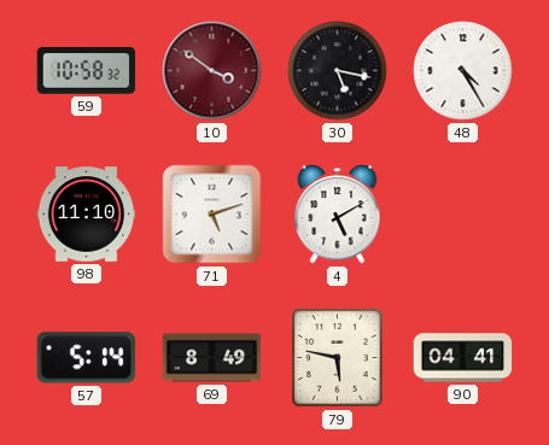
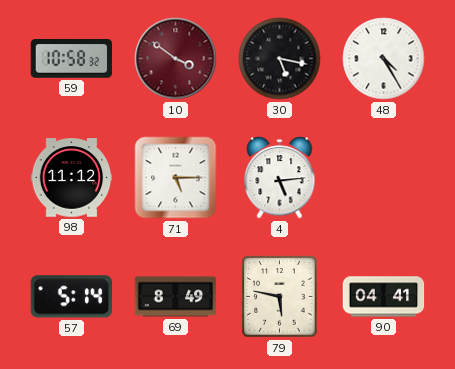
98: 11:10 -> 11:12 (72, 178)
71: 5:12 -> 5:15 (176, 178)
4: 5:10 -> 5:14 (280, 178)
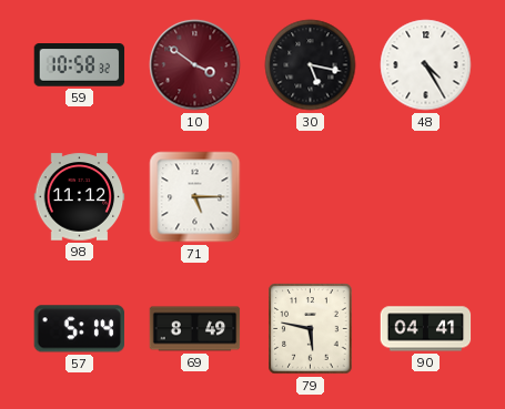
4: 5:14 -> none (280, 178)
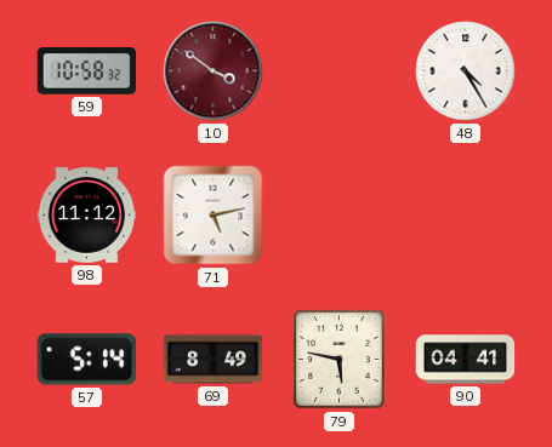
30: 5:17 -> none (311, 65)
71: 5:15 -> 5:13 (214, 216)
